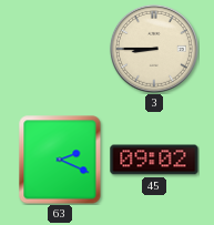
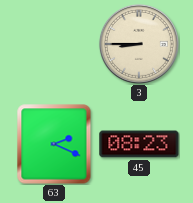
45: 09:02 -> 08:23 (139, 144)
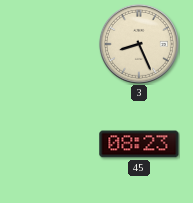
3: 8:45 -> 8:26 (139, 44)
63: 2:19 -> none (54, 144)
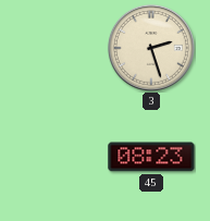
3: 8:26 -> 2:27 (151, 48)
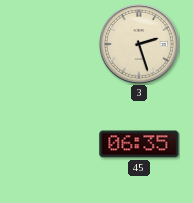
45: 08:23 -> 06:35 (139, 144)
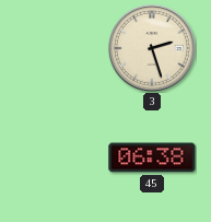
45: 06:35 -> 06:38 (152, 157)
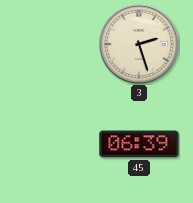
45: 06:38 -> 06:39 (139, 144)
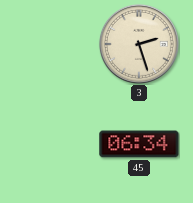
45: 06:39 -> 06:34 (139, 144)
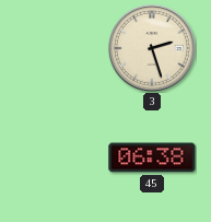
45: 06:34 -> 06:38 (152, 157)
